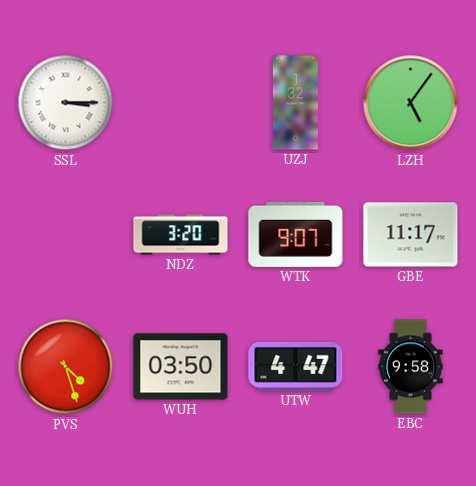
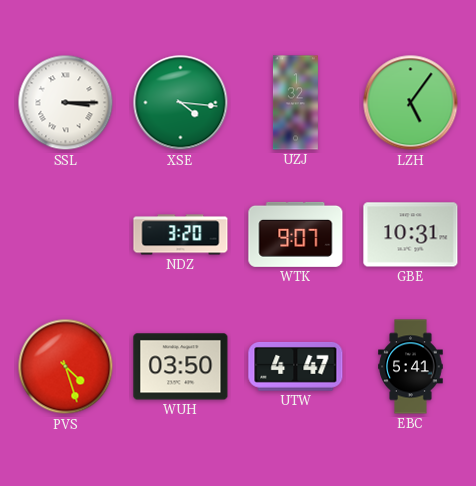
XSE: none -> 4:16 (181, 103)
GBE: 11:17 -> 10:31 (411, 235)
EBC: 9:58 -> 5:41 (411, 367)
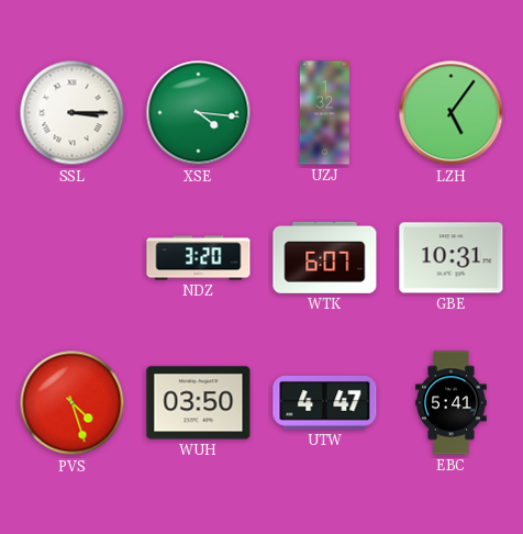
WTK: 9:07 -> 6:07 (325, 257)
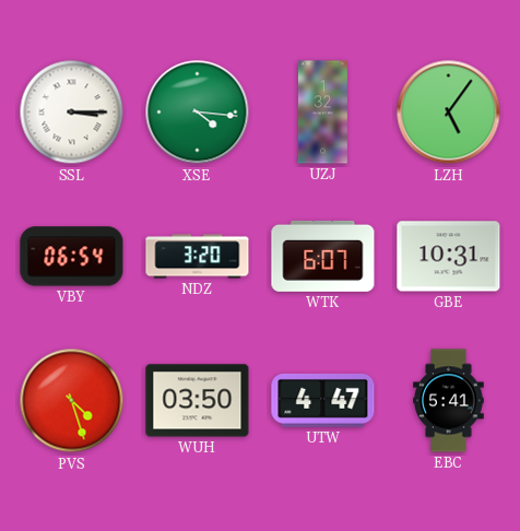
VBY: none -> 06:54 (72, 257)
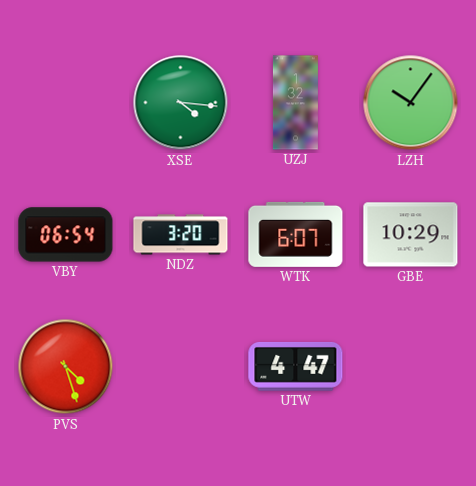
SSL: 3:15 -> none (72, 113)
LZH: 5:06 -> 10:06 (411, 103)
GBE: 10:31 -> 10:29 (411, 235)
WUH: 03:50 -> none (198, 401)
EBC: 5:41 -> none (449, 401)
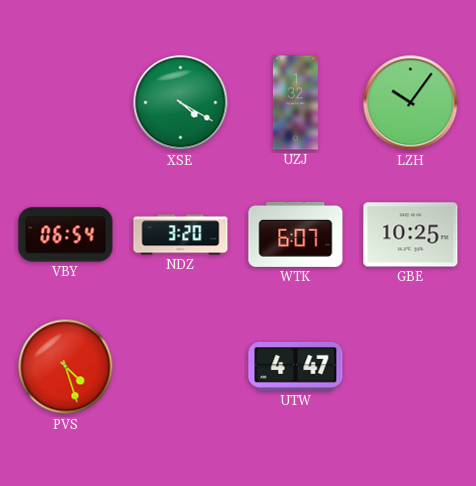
XSE: 4:16 -> 4:20 (181, 103)
GBE: 10:29 -> 10:25 (411, 235)
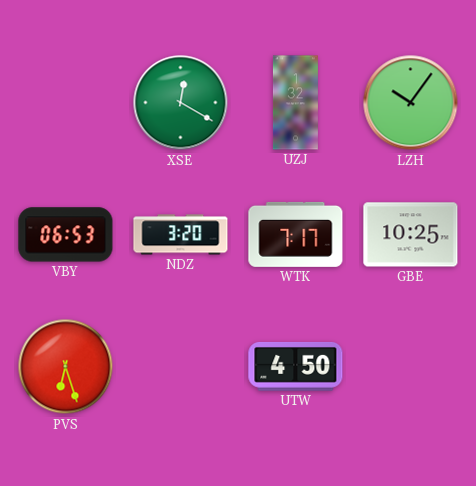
XSE: 4:20 -> 12:20 (181, 103)
VBY: 06:54 -> 06:53 (66, 235)
WTK: 6:07 -> 7:17 (296, 234)
PVS: 4:27 -> 6:27 (66, 367)
UTW: 4:47 -> 4:50 (296, 366)
